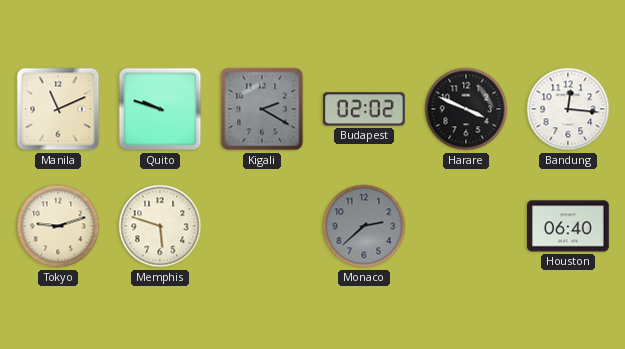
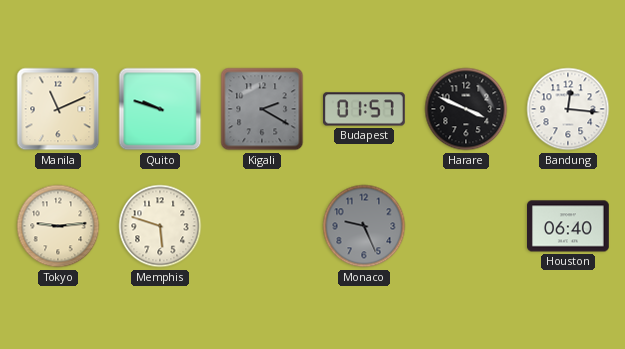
Budapest: 02:02 -> 01:57 (365, 109)
Tokyo: 9:12 -> 9:14 (58, 226)
Monaco: 2:38 -> 9:26 (364, 226)
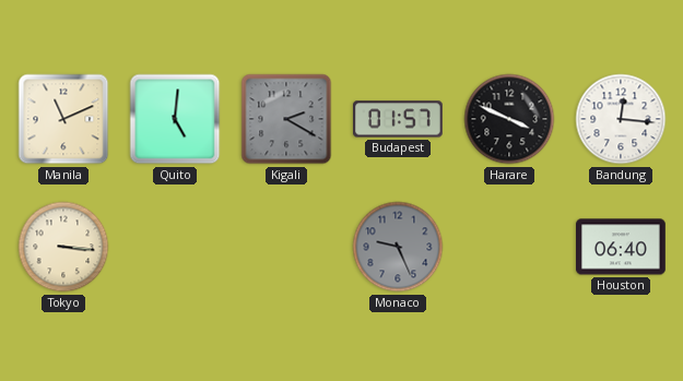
Quito: 9:48 -> 5:01 (175, 119)
Tokyo: 9:14 -> 3:16 (63, 247)
Memphis: 5:48 -> none (160, 226)
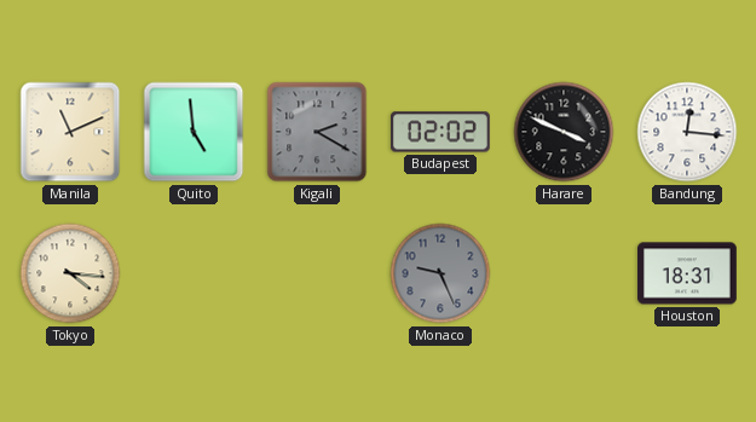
Quito: 5:01 -> 4:59 (194, 132)
Budapest: 01:57 -> 02:02 (442, 132)
Tokyo: 3:16 -> 4:16 (70, 273)
Houston: 06:40 -> 18:31 (688, 273)
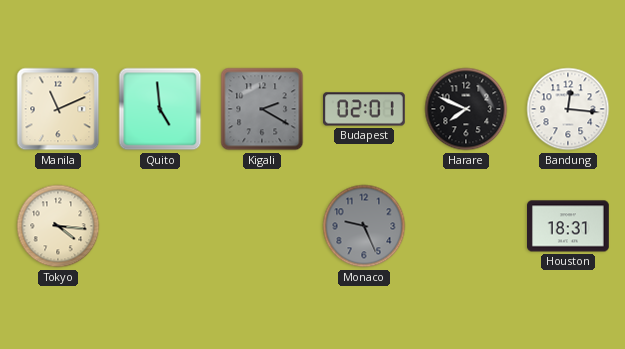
Budapest: 02:02 -> 02:01 (365, 109)
Harare: 3:49 -> 7:49 (466, 109)
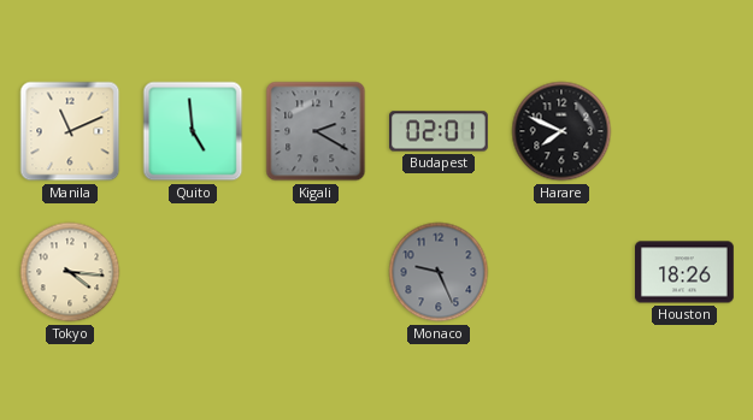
Bandung: 12:16 -> none (568, 109)
Houston: 18:31 -> 18:26 (686, 272)
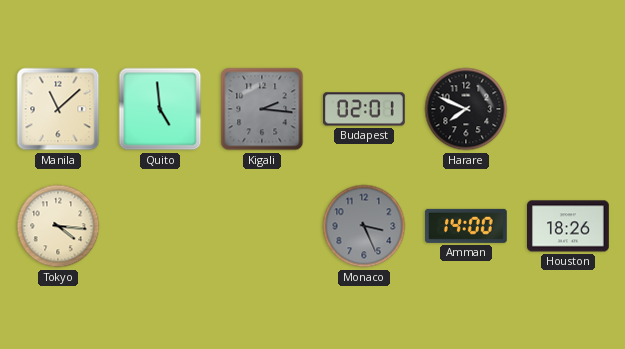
Manila: 11:11 -> 11:08 (58, 109)
Kigali: 2:20 -> 2:16 (262, 109)
Monaco: 9:26 -> 3:26 (364, 226)
Amman: none -> 14:00 (466, 226)
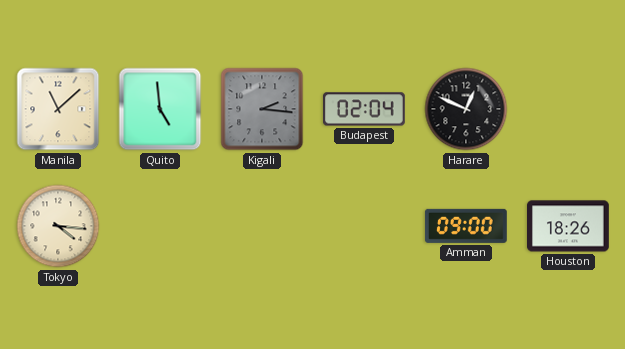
Budapest: 02:01 -> 02:04 (365, 109)
Harare: 7:49 -> 12:49 (466, 109)
Monaco: 3:26 -> none (364, 226)
Amman: 14:00 -> 09:00 (466, 226)
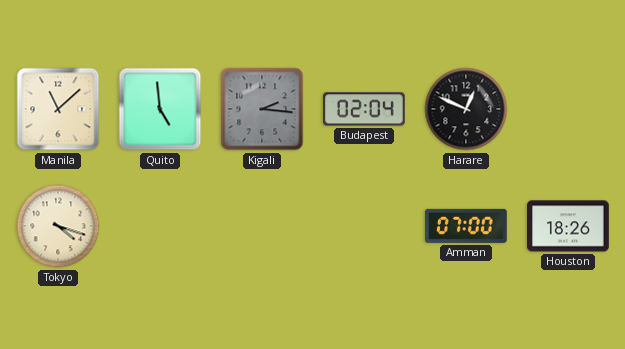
Tokyo: 4:16 -> 4:18 (58, 226)
Amman: 09:00 -> 07:00 (466, 226)
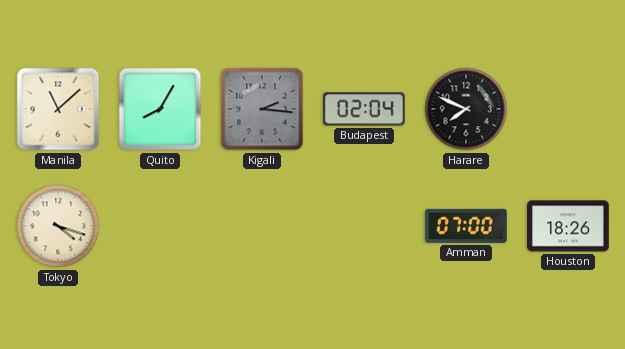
Quito: 4:59 -> 8:05 (160, 109)
Harare: 12:49 -> 7:49 (466, 109)
